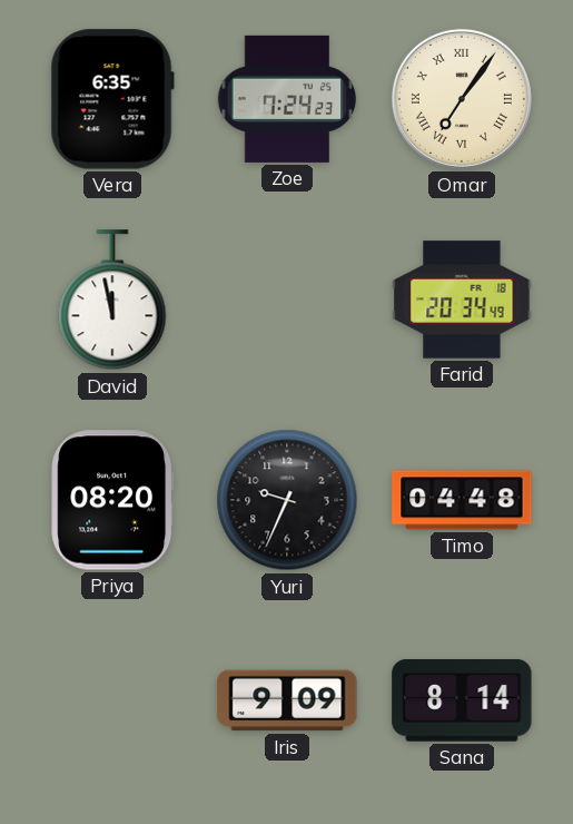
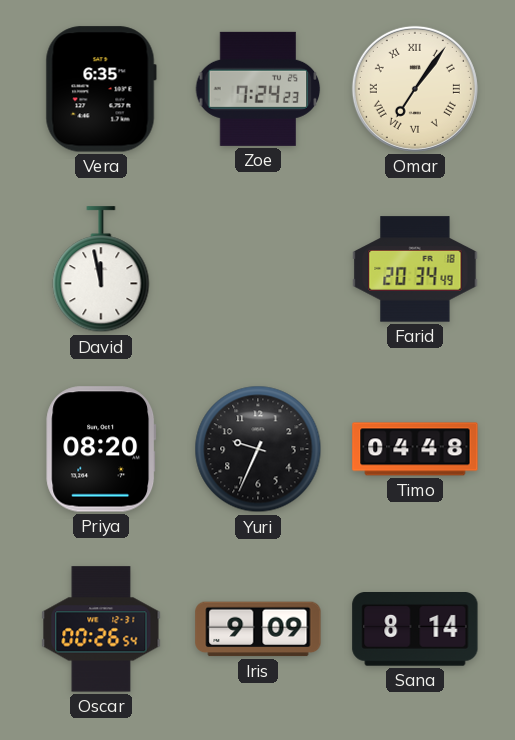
Oscar: none -> 00:26 (101, 629)
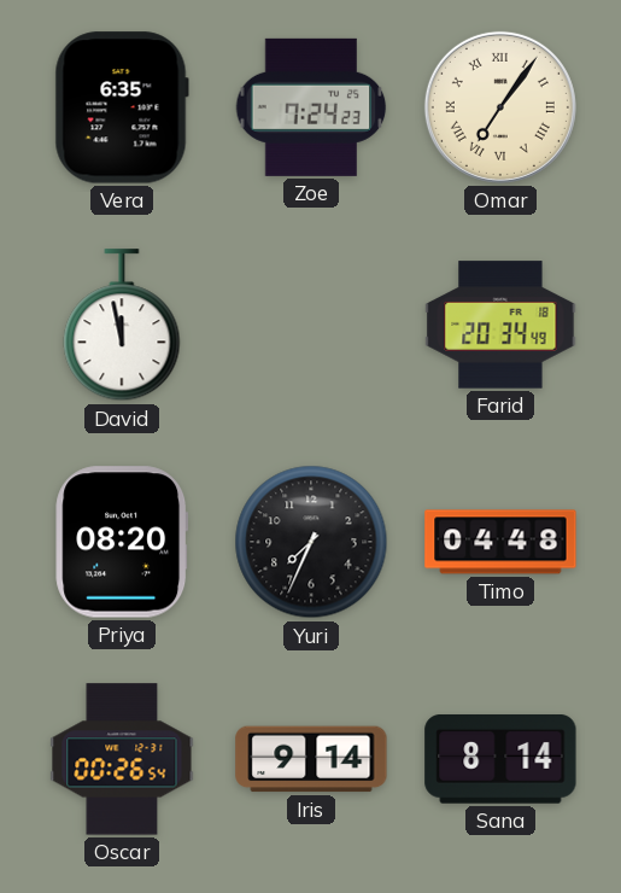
Yuri: 9:34 -> 7:34 (311, 542)
Iris: 9:09 -> 9:14 (311, 759)
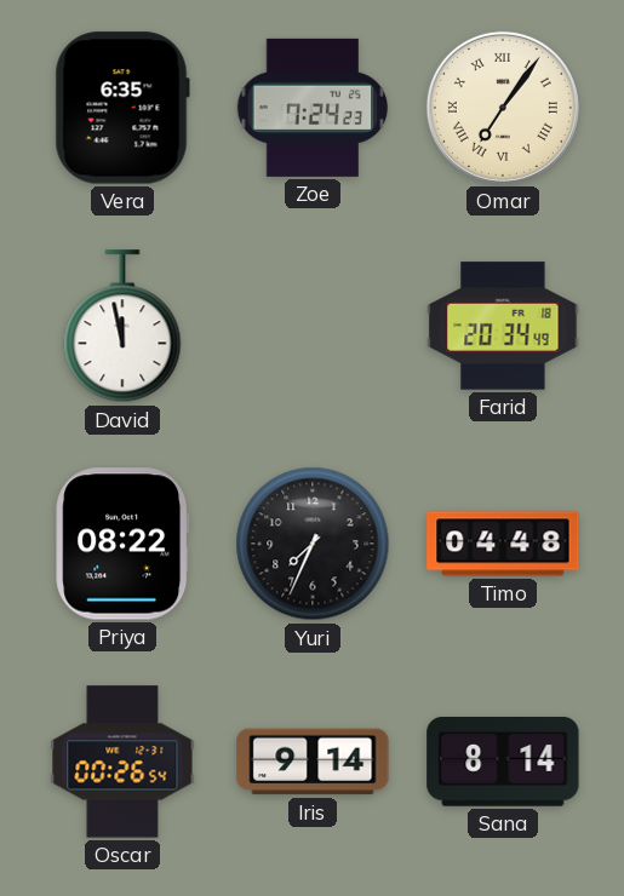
Priya: 08:20 -> 08:22 (122, 544)
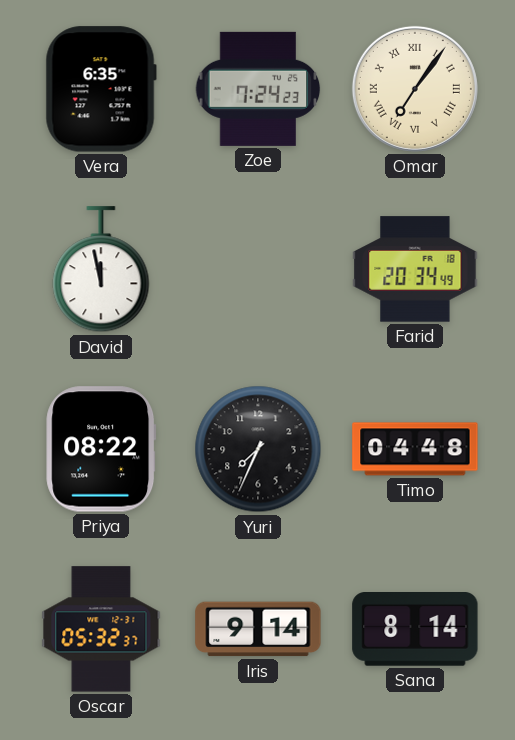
Oscar: 00:26 -> 05:32 (101, 629)
